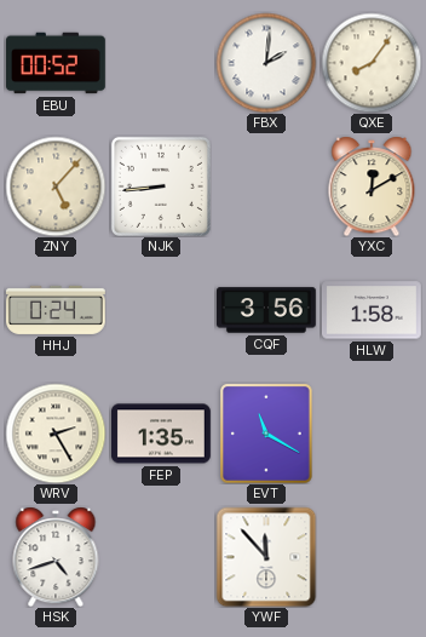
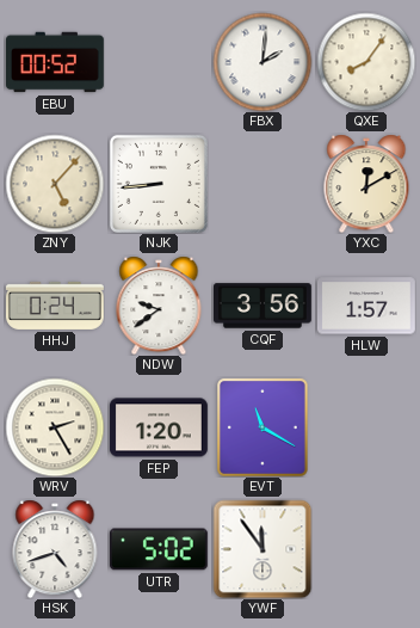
NDW: none -> 9:39 (159, 306)
HLW: 1:58 -> 1:57 (366, 306)
FEP: 1:35 -> 1:20 (160, 427)
UTR: none -> 5:02 (159, 549)
YWF: 11:53 -> 11:54 (262, 549)
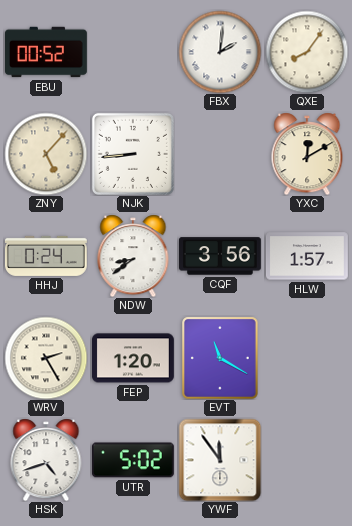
NDW: 9:39 -> 8:39 (133, 256)
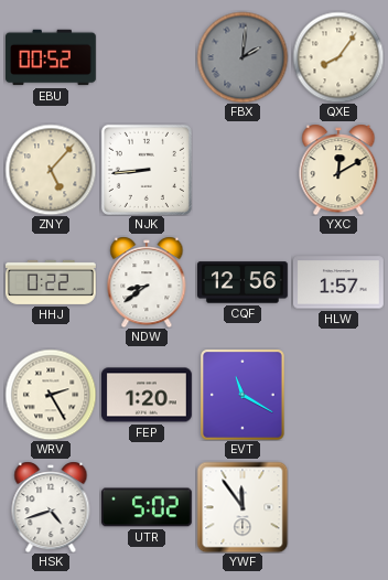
FBX dial: white -> grey (242, 57)
HHJ: 0:24 -> 0:22 (51, 282)
CQF: 3:56 -> 12:56 (244, 282)
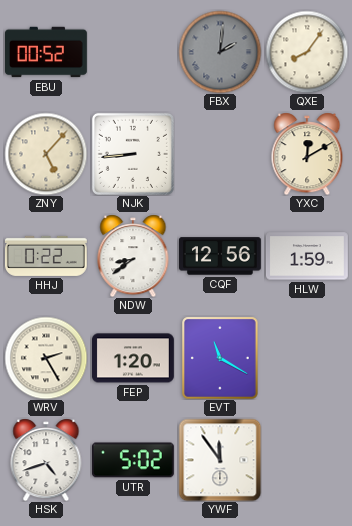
HLW: 1:57 -> 1:59 (307, 256)
